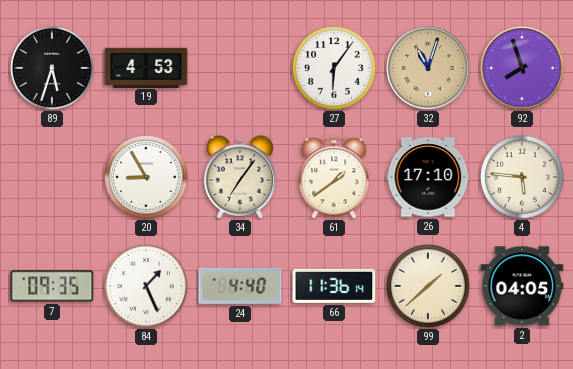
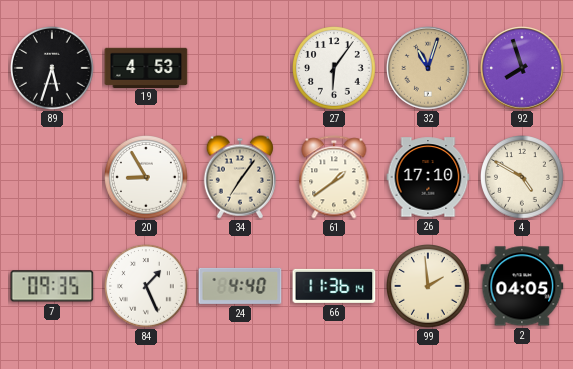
4: 5:46 -> 4:50 (523, 178)
99: 1:38 -> 1:59 (429, 287)
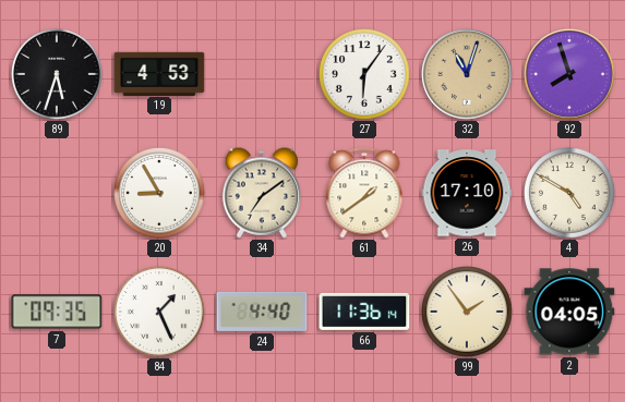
34: 7:06 -> 7:09 (262, 193)
99: 1:59 -> 1:54 (468, 313)
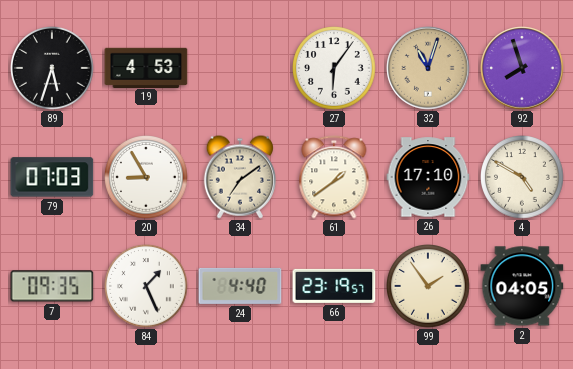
79: none -> 07:03 (52, 177)
66: 11:36 -> 23:19 (334, 286)
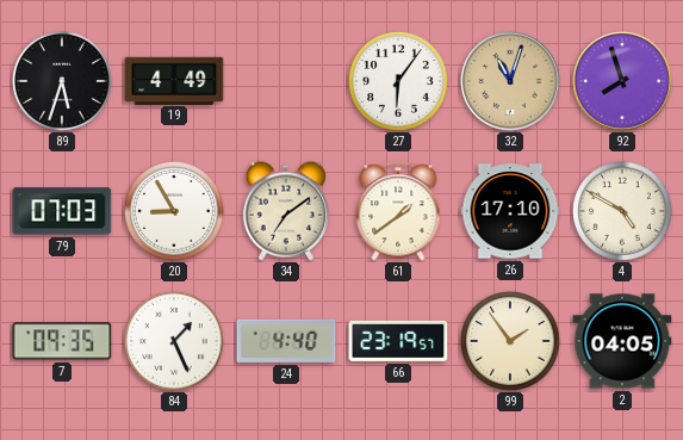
19: 4:53 -> 4:49 (174, 80)
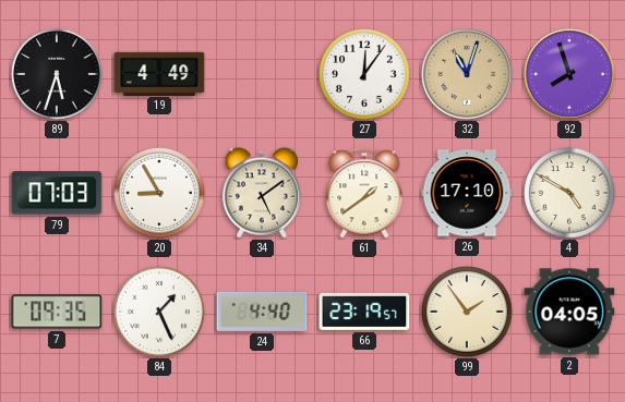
27: 6:06 -> 12:06 (365, 75)
34: 7:09 -> 5:09 (262, 193)
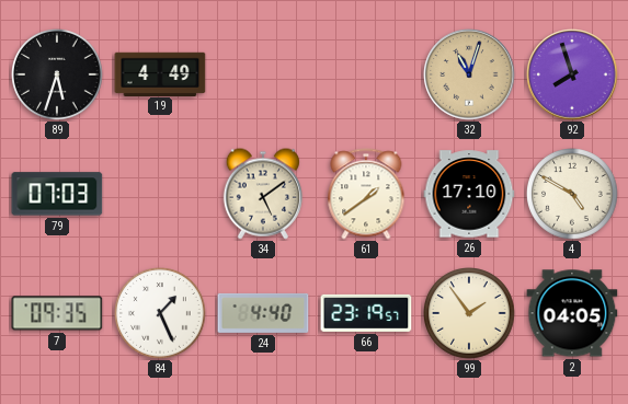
27: 12:06 -> none (365, 75)
20: 8:55 -> none (160, 194)
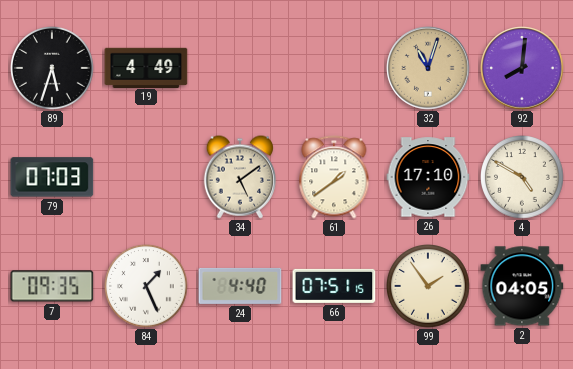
92: 7:57 -> 8:01 (522, 68)
66: 23:19 -> 07:51 (334, 286)
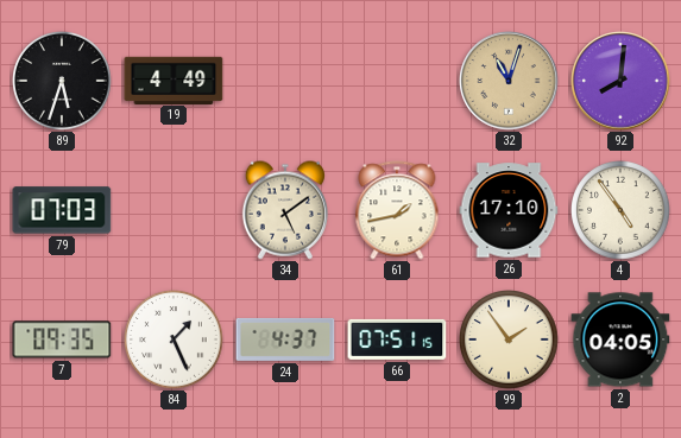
61: 1:39 -> 1:43 (397, 210)
4: 4:50 -> 4:54 (622, 211)
24: 4:40 -> 4:37 (285, 339)
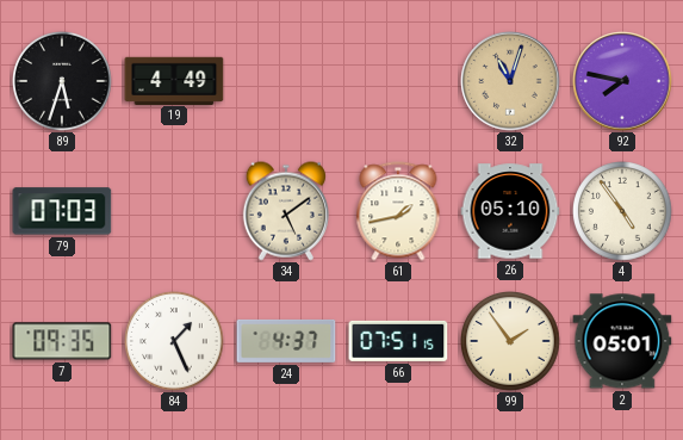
92: 8:01 -> 7:47 (622, 81)
26: 17:10 -> 05:10 (510, 211)
2: 04:05 -> 05:01 (622, 341)
